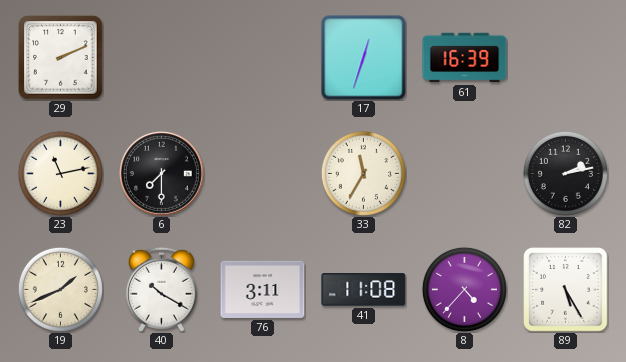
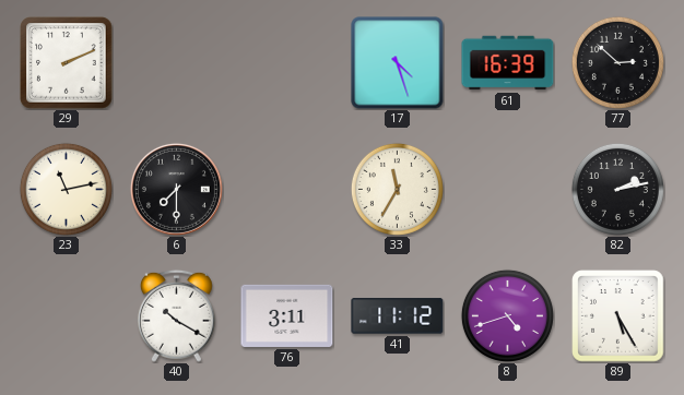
17: 12:33 -> 4:27 (398, 63)
77: none -> 2:52 (617, 62)
19: 1:41 -> none (60, 289)
41: 11:08 -> 11:12 (398, 316)
8: 4:37 -> 4:42 (507, 315)
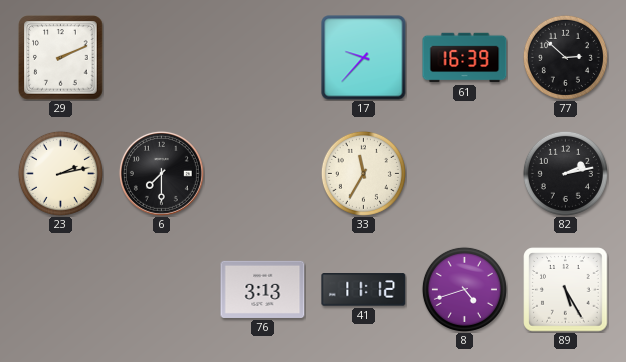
17: 4:27 -> 9:37 (364, 58)
23: 11:13 -> 2:13 (60, 173)
40: 10:20 -> none (176, 315)
76: 3:11 -> 3:13 (263, 289)
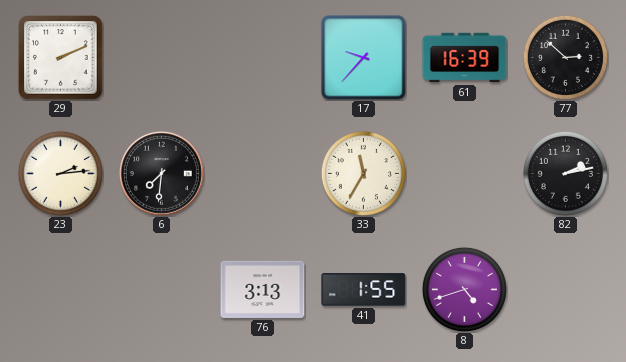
23: 2:13 -> 2:14 (60, 173)
6: 7:30 -> 7:31 (161, 173)
41: 11:12 -> 1:55 (364, 290)
89: 5:25 -> none (566, 290)
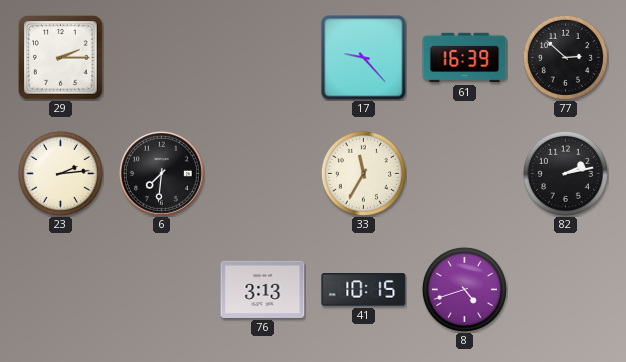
29: 2:11 -> 2:15 (61, 58)
17: 9:37 -> 9:23 (364, 58)
41: 1:55 -> 10:15 (364, 290)
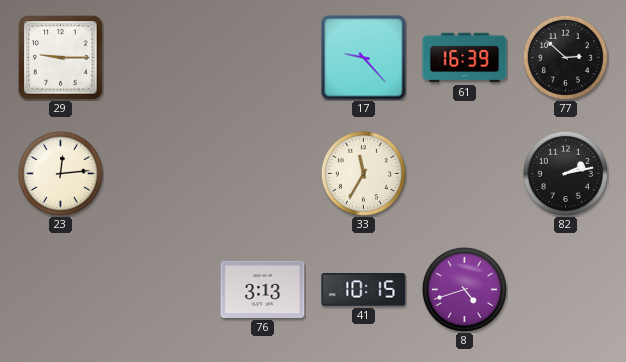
29: 2:15 -> 9:15 (61, 58)
23: 2:14 -> 12:14 (60, 173)
6: 7:31 -> none (161, 173)
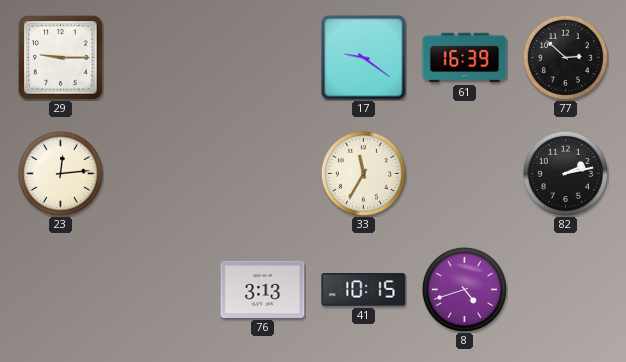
17: 9:23 -> 9:21 (364, 58)
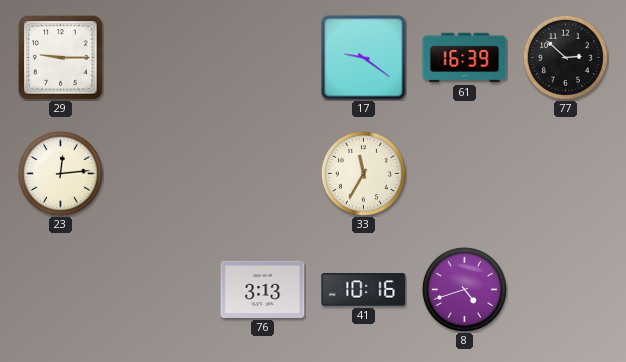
82: 2:13 -> none (565, 173)
41: 10:15 -> 10:16 (364, 290)
